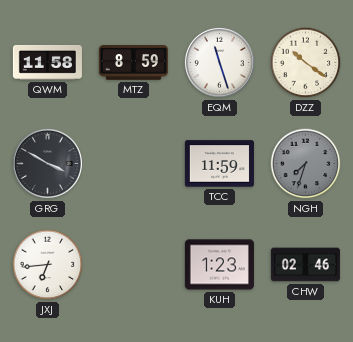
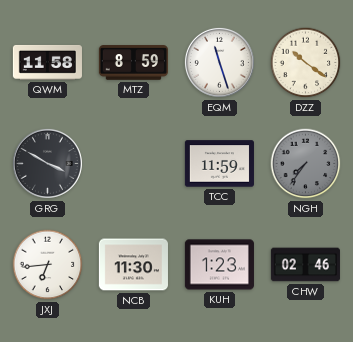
NGH: 7:33 -> 7:36 (306, 164)
NCB: none -> 11:30 (133, 265)
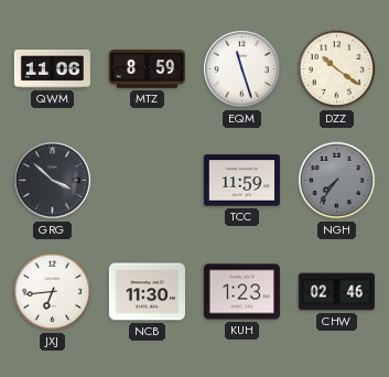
QWM: 11:58 -> 11:06 (52, 68)
GRG: 3:50 -> 3:52 (52, 180)
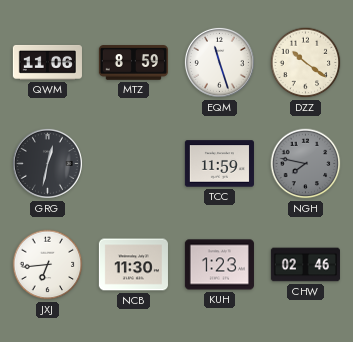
GRG: 3:52 -> 12:32 (47, 163)
NGH: 7:36 -> 7:47 (306, 164)
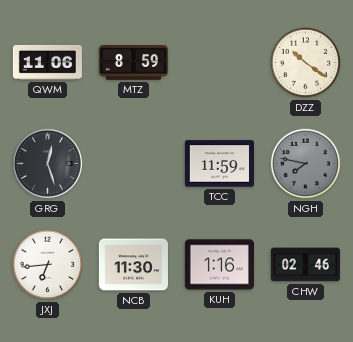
EQM: 11:27 -> none (219, 62)
GRG: 12:32 -> 12:27 (47, 163)
KUH: 1:23 -> 1:16 (219, 265)
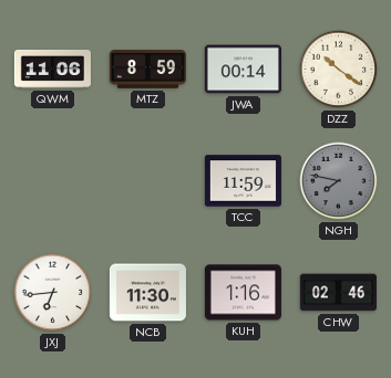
JWA: none -> 00:14 (243, 70)
GRG: 12:27 -> none (47, 163)
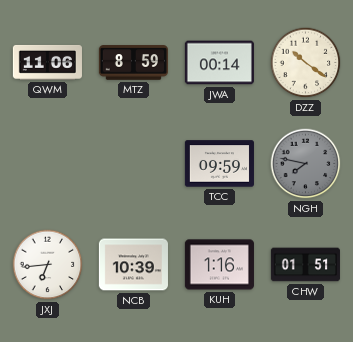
TCC: 11:59 -> 09:59 (219, 164)
NCB: 11:30 -> 10:39 (133, 265)
CHW: 02:46 -> 01:51 (305, 265)
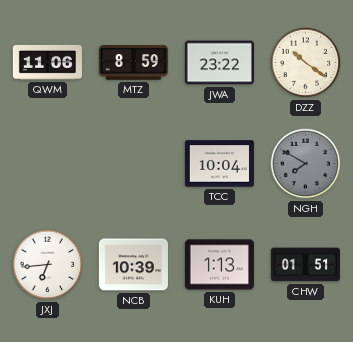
JWA: 00:14 -> 23:22 (219, 63)
TCC: 09:59 -> 10:04 (219, 164)
NGH: 7:47 -> 7:50 (306, 164)
KUH: 1:16 -> 1:13 (219, 265)
